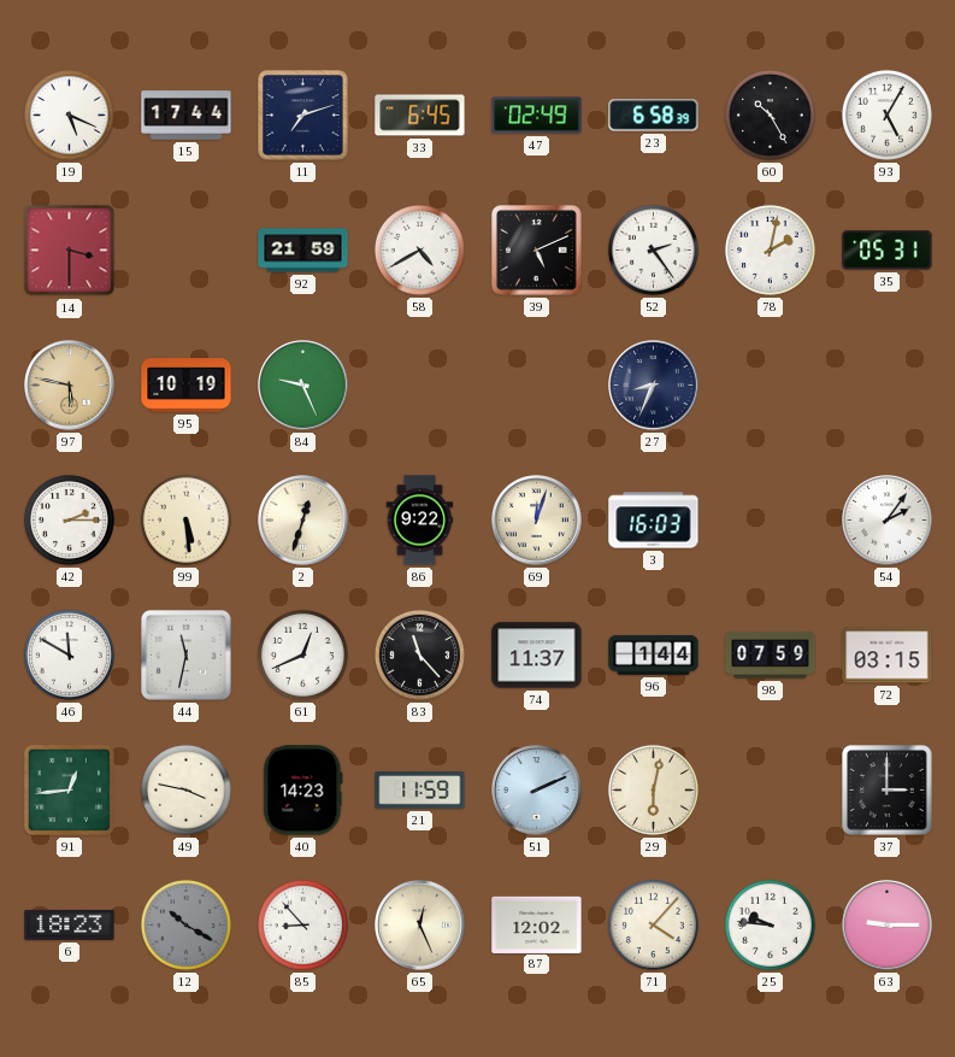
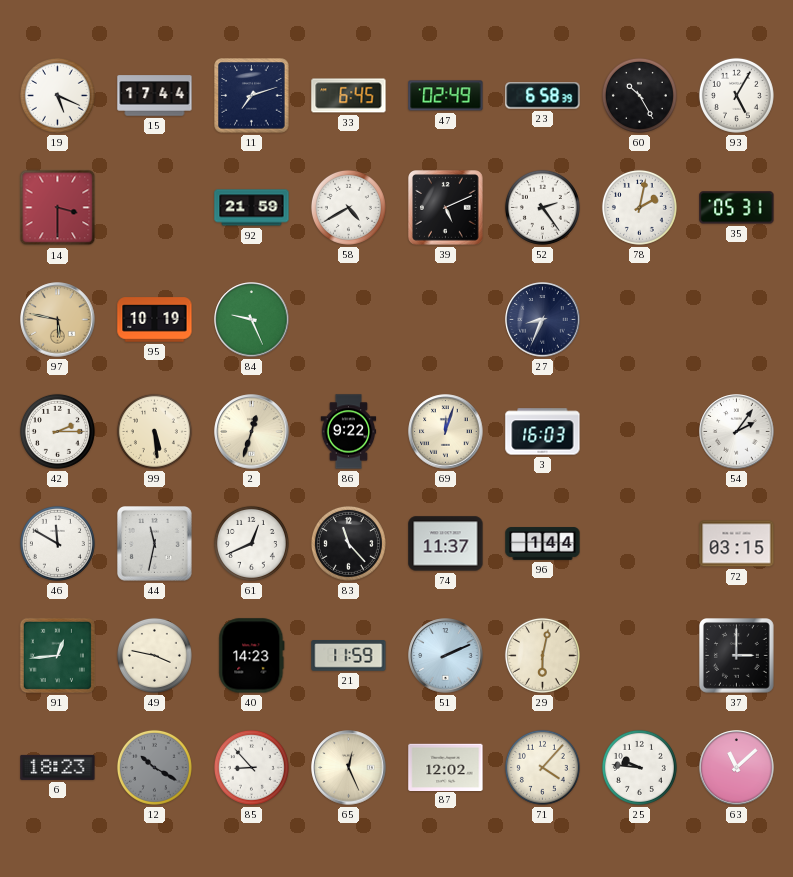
98: 07:59 -> none (771, 656)
63: 9:15 -> 11:08 (737, 768)
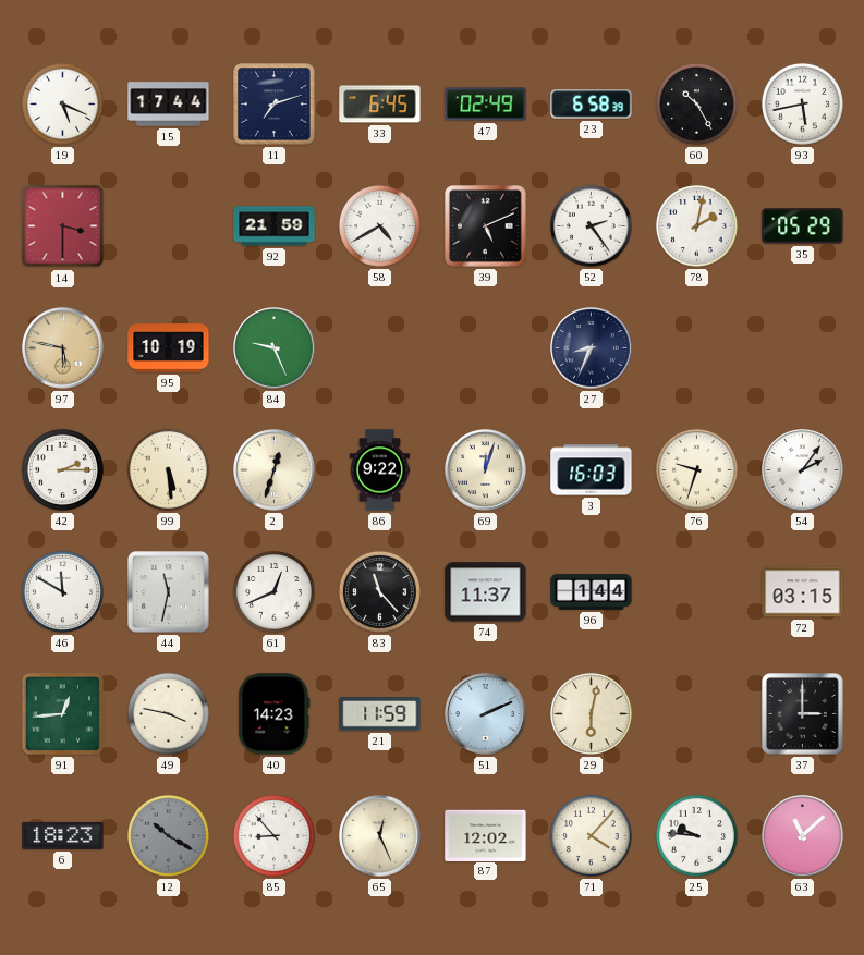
93: 5:05 -> 5:43 (802, 103)
35: 05:31 -> 05:29 (803, 226)
76: none -> 9:33 (696, 469)
